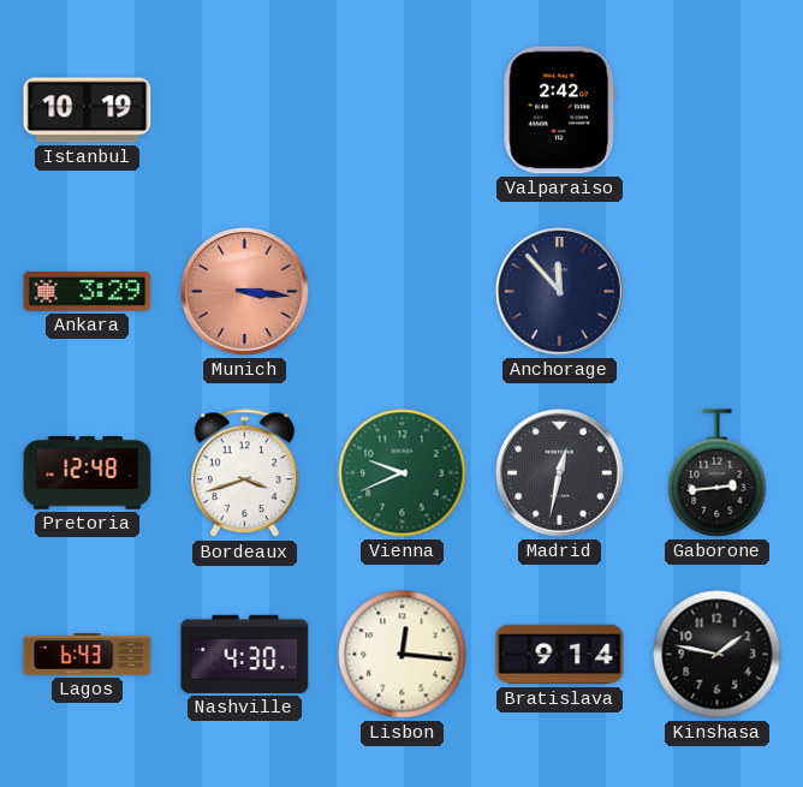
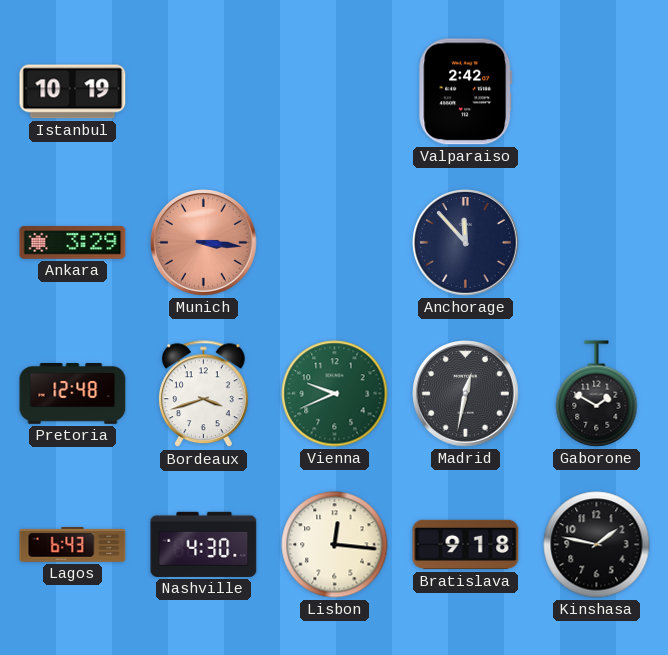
Gaborone: 2:44 -> 1:50 (597, 394)
Bratislava: 9:14 -> 9:18 (466, 545)
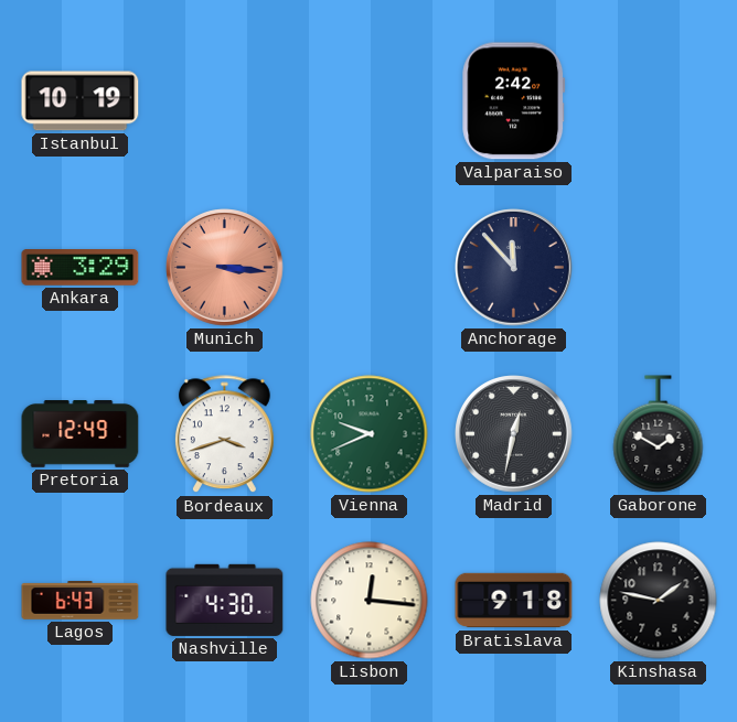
Pretoria: 12:48 -> 12:49 (81, 434)
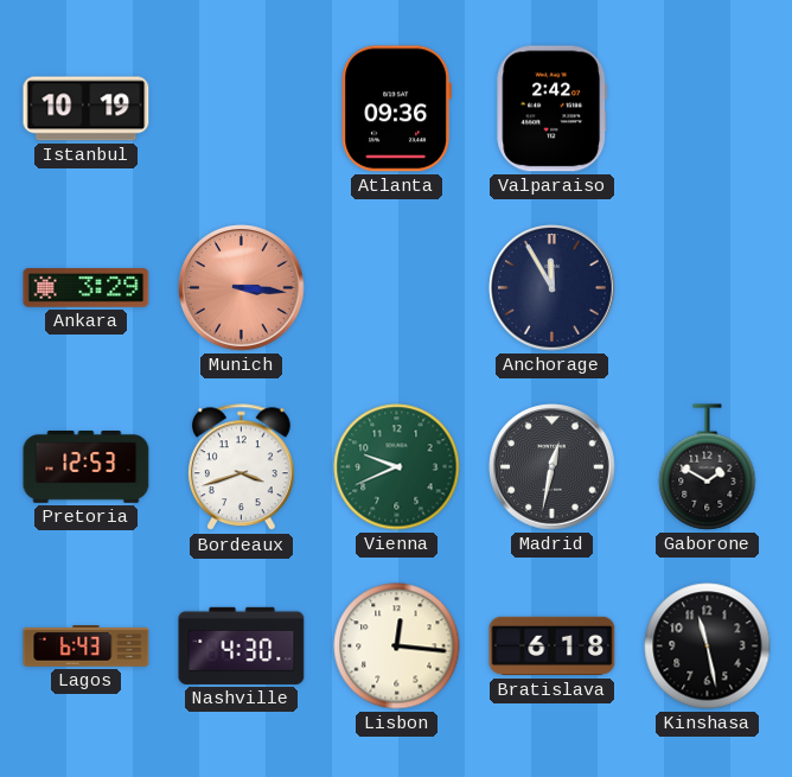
Atlanta: none -> 09:36 (396, 109)
Anchorage: 11:53 -> 11:55 (553, 288)
Pretoria: 12:49 -> 12:53 (87, 467)
Bratislava: 9:18 -> 6:18 (553, 647)
Kinshasa: 1:47 -> 11:28 (708, 647)
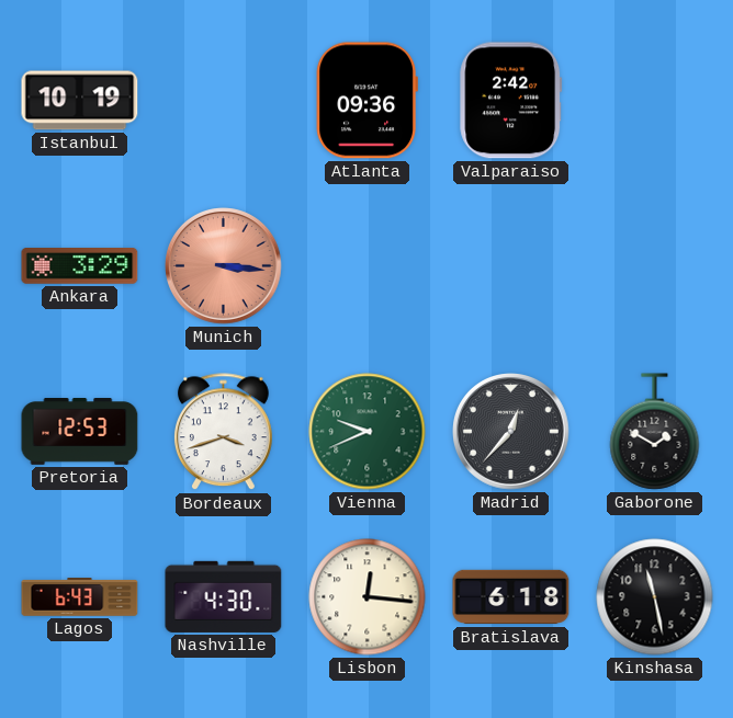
Anchorage: 11:55 -> none (553, 288)
Madrid: 12:32 -> 12:37 (511, 432)
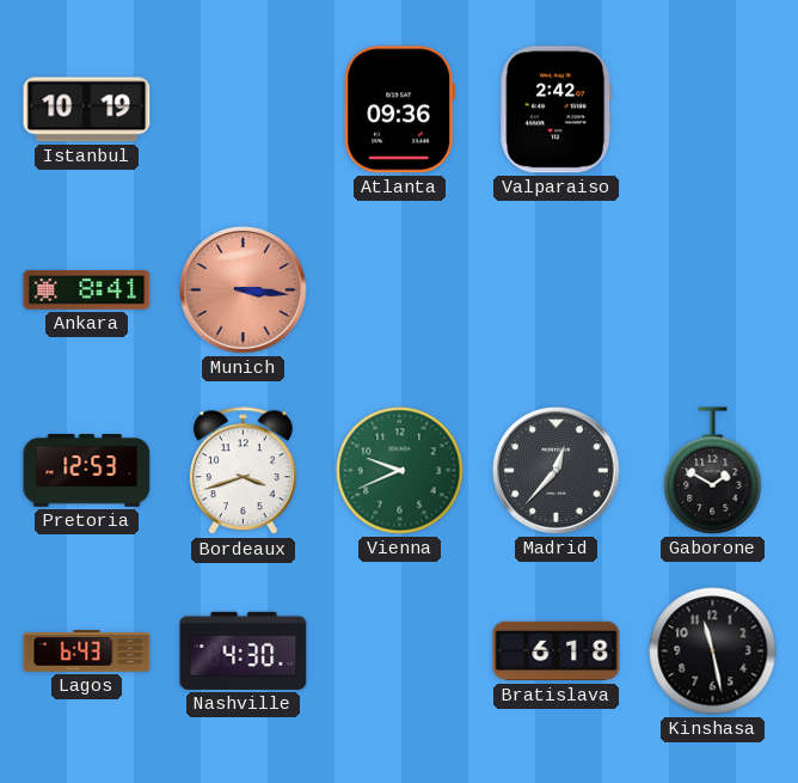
Ankara: 3:29 -> 8:41 (87, 290)
Lisbon: 12:16 -> none (368, 597)
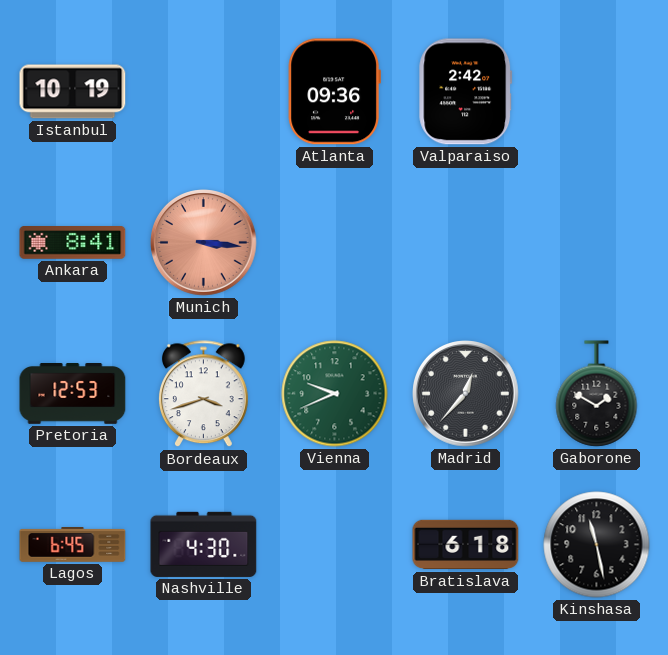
Lagos: 6:43 -> 6:45 (73, 545)
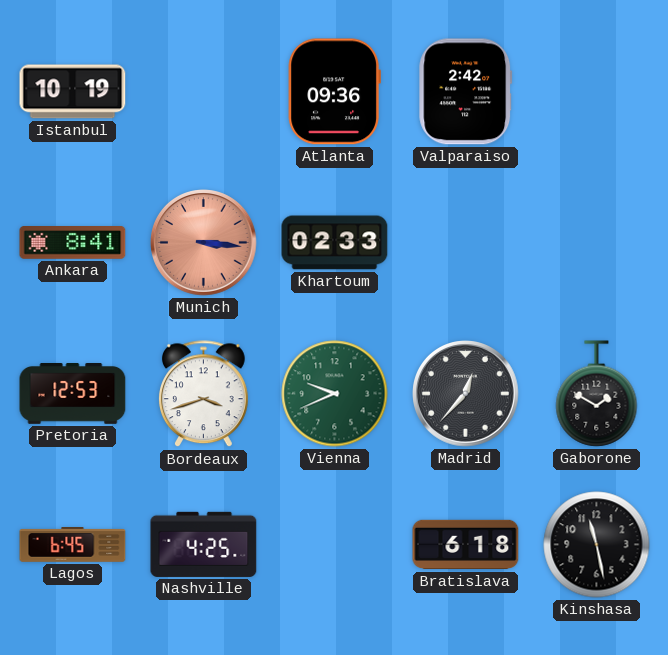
Khartoum: none -> 02:33 (335, 243)
Nashville: 4:30 -> 4:25 (204, 544)
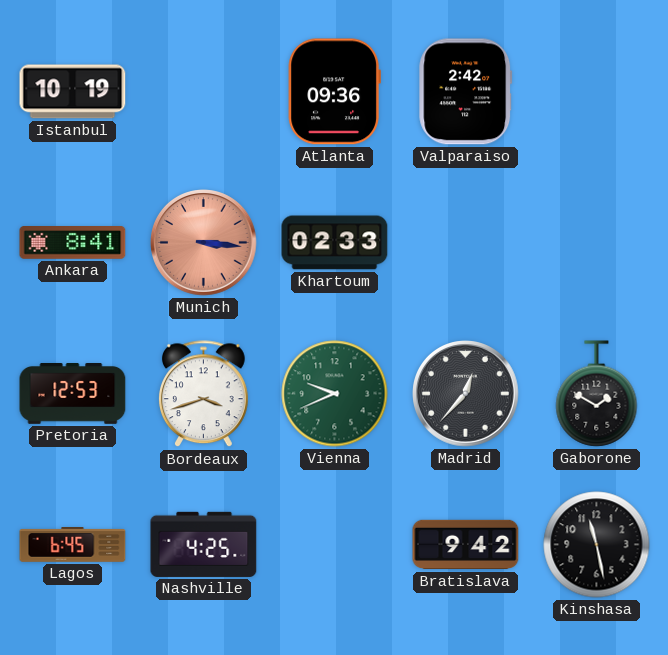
Bratislava: 6:18 -> 9:42 (466, 545)
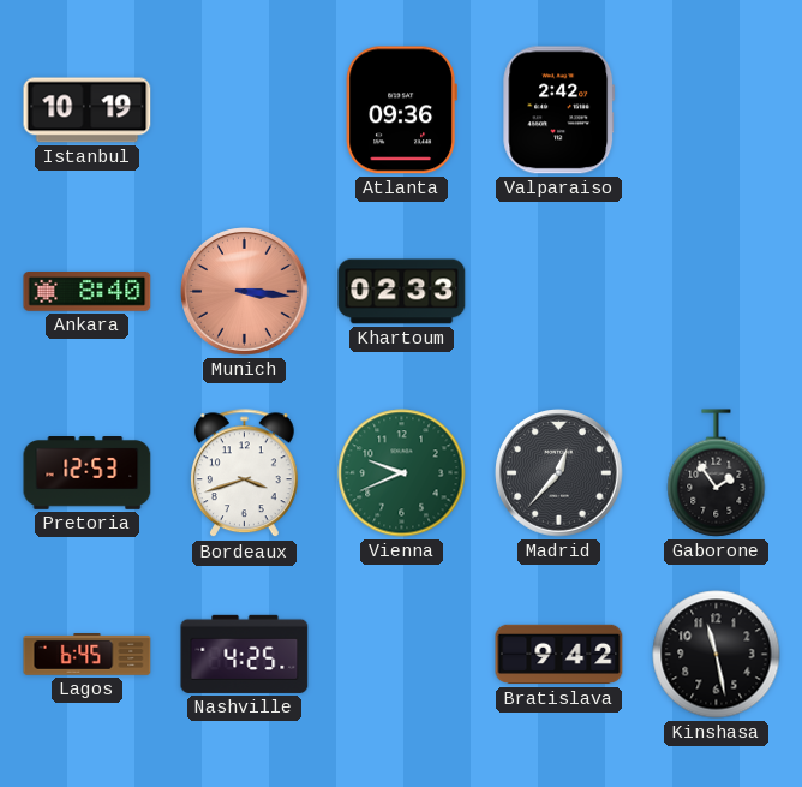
Ankara: 8:41 -> 8:40 (88, 292)
Gaborone: 1:50 -> 1:54 (717, 473)
